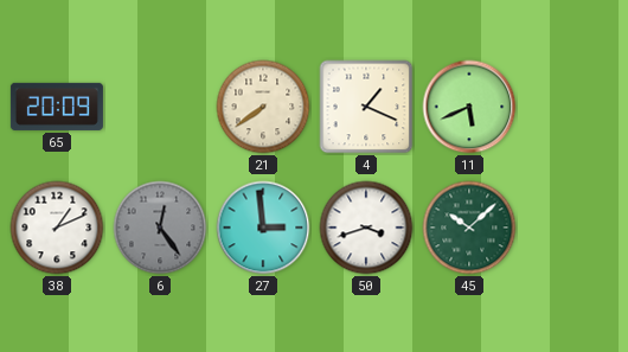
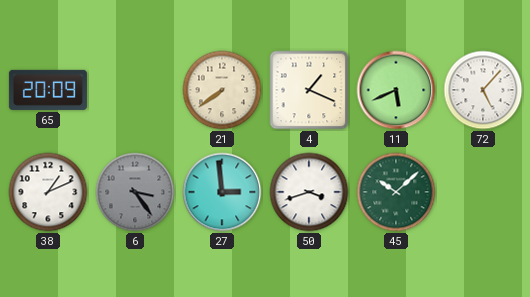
72: none -> 5:07 (483, 90)
6: 12:24 -> 3:24 (135, 192)
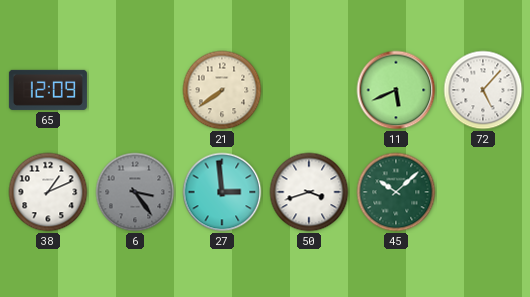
65: 20:09 -> 12:09 (48, 90)
4: 1:19 -> none (309, 90)
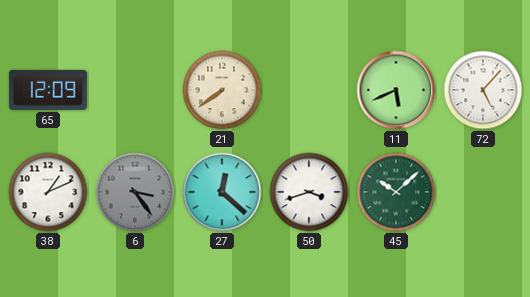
27: 2:59 -> 12:22 (222, 192)
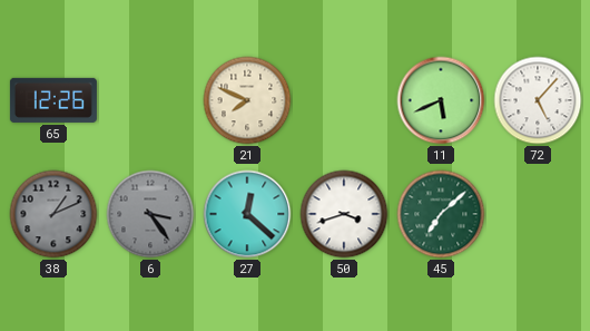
65: 12:09 -> 12:26 (53, 100)
21: 7:39 -> 7:49 (247, 100)
38 dial: white -> grey (53, 214)
45: 10:08 -> 7:08 (441, 214)
